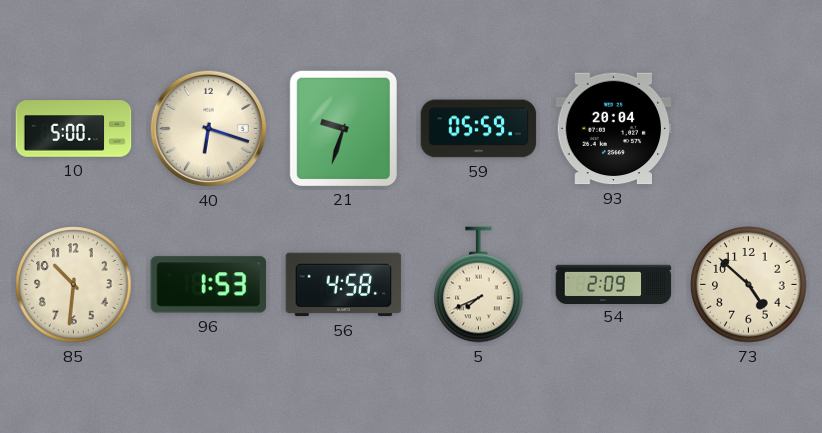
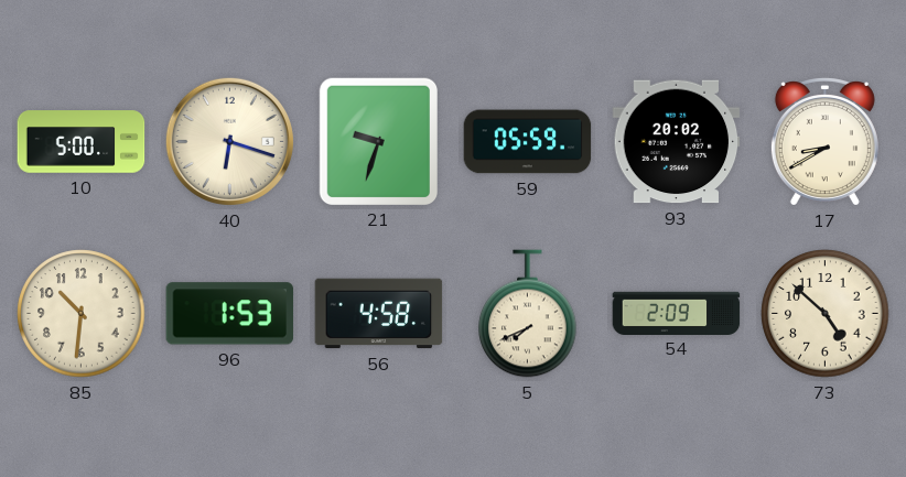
93: 20:04 -> 20:02 (677, 142)
17: none -> 8:40 (824, 142)
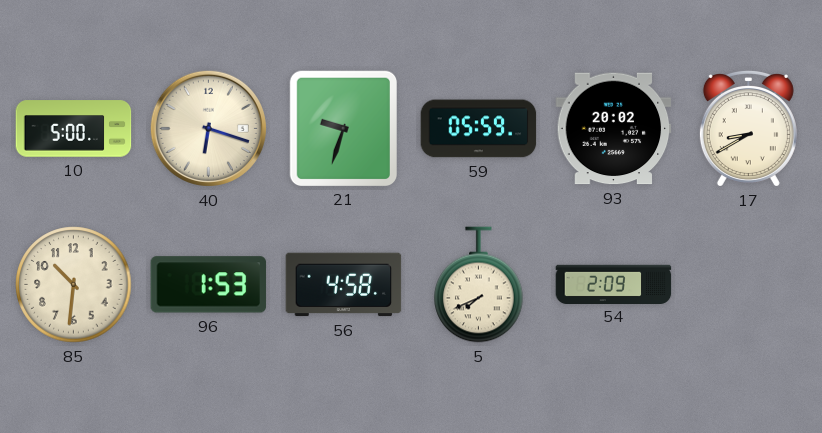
73: 4:52 -> none (826, 314)
